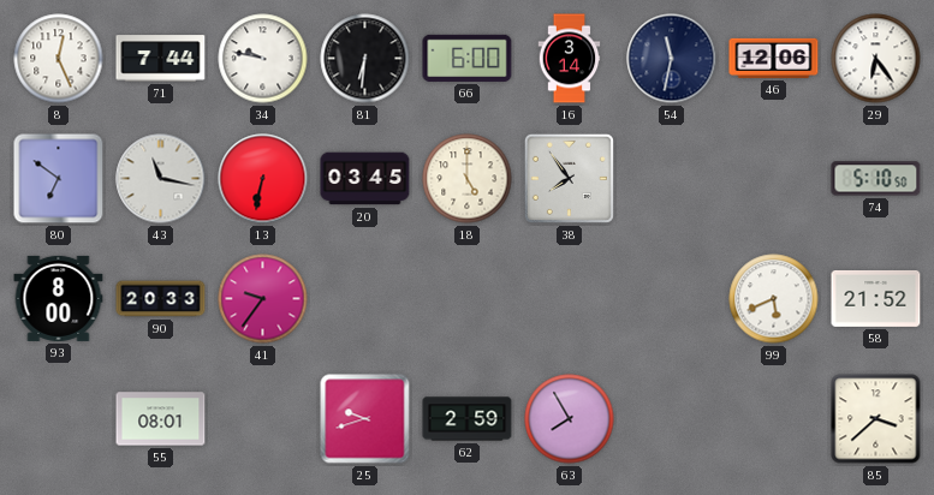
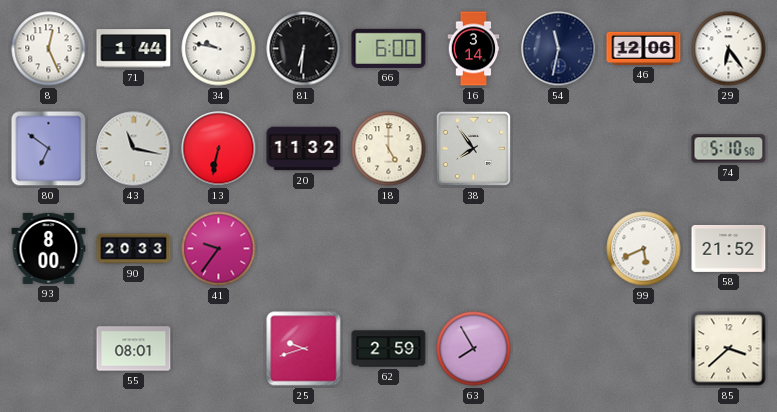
71: 7:44 -> 1:44 (134, 49)
20: 03:45 -> 11:32 (304, 149)
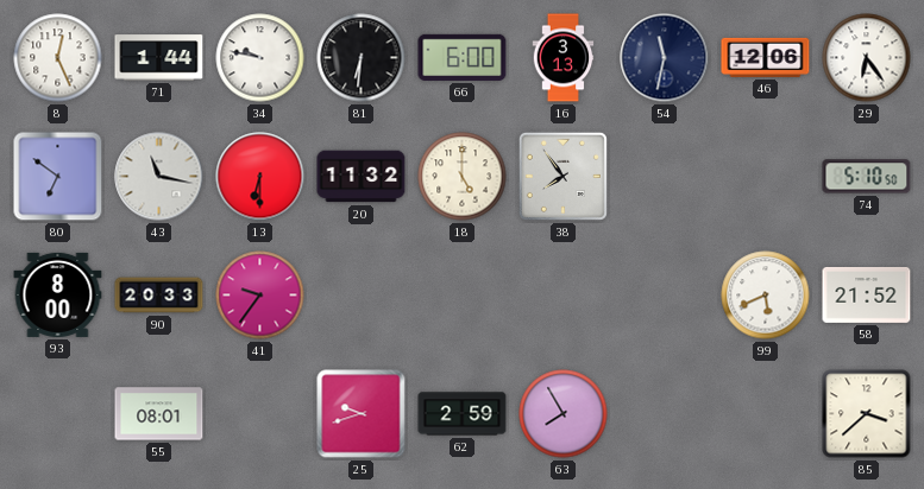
16: 3:14 -> 3:13 (564, 58)
13: 6:32 -> 6:30 (260, 177)
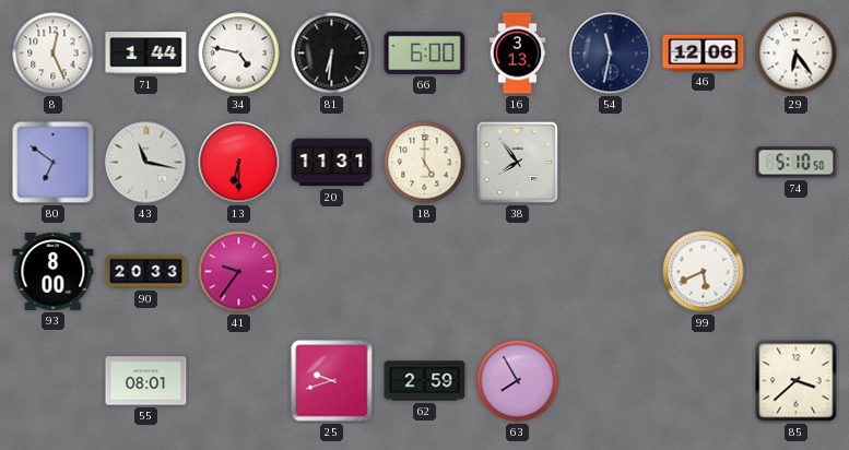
34: 9:47 -> 4:47 (239, 54)
20: 11:32 -> 11:31 (332, 163)
58: 21:52 -> none (867, 294)
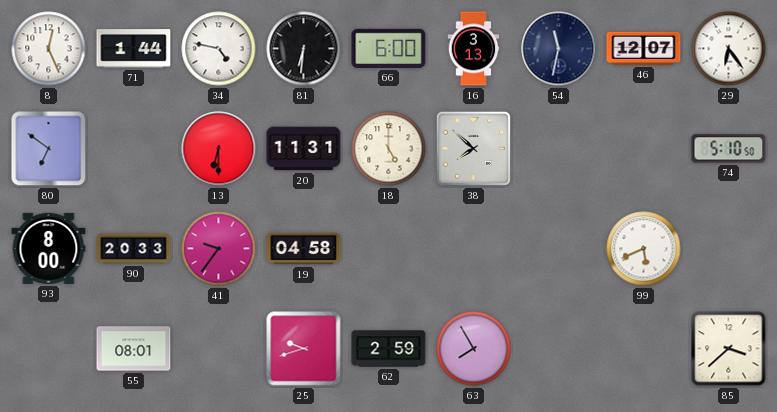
46: 12:06 -> 12:07 (644, 48)
43: 11:17 -> none (146, 163)
38: 7:54 -> 7:52 (473, 148)
19: none -> 04:58 (304, 249)
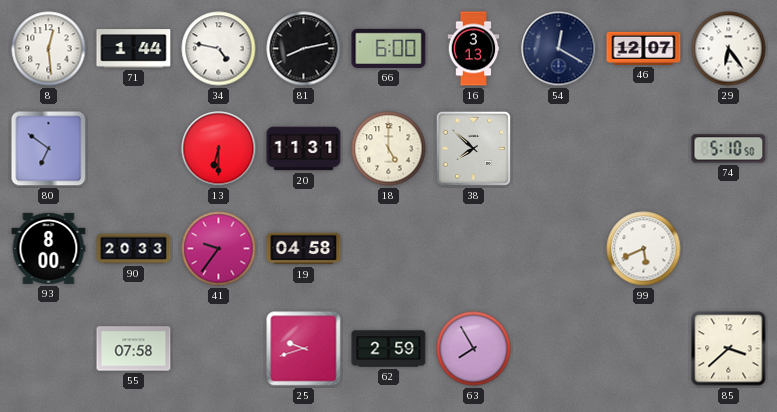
8: 12:26 -> 12:29 (49, 49)
81: 6:31 -> 8:13 (304, 49)
54: 11:32 -> 12:20 (559, 49)
55: 08:01 -> 07:58 (134, 349)
